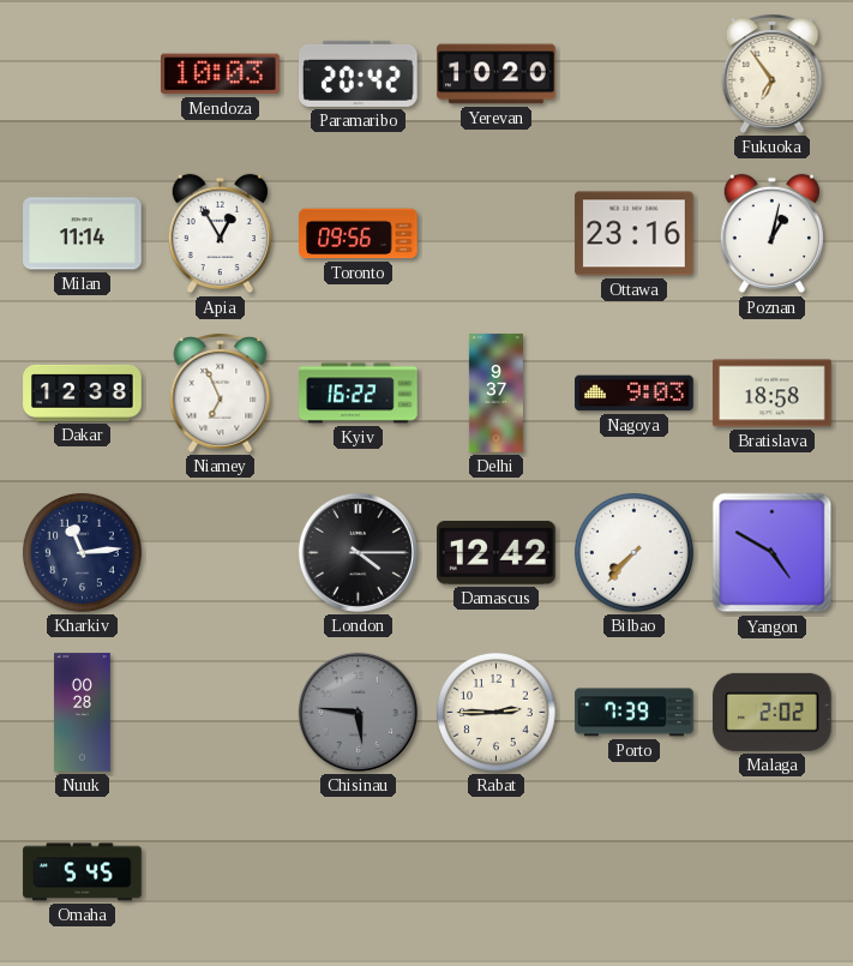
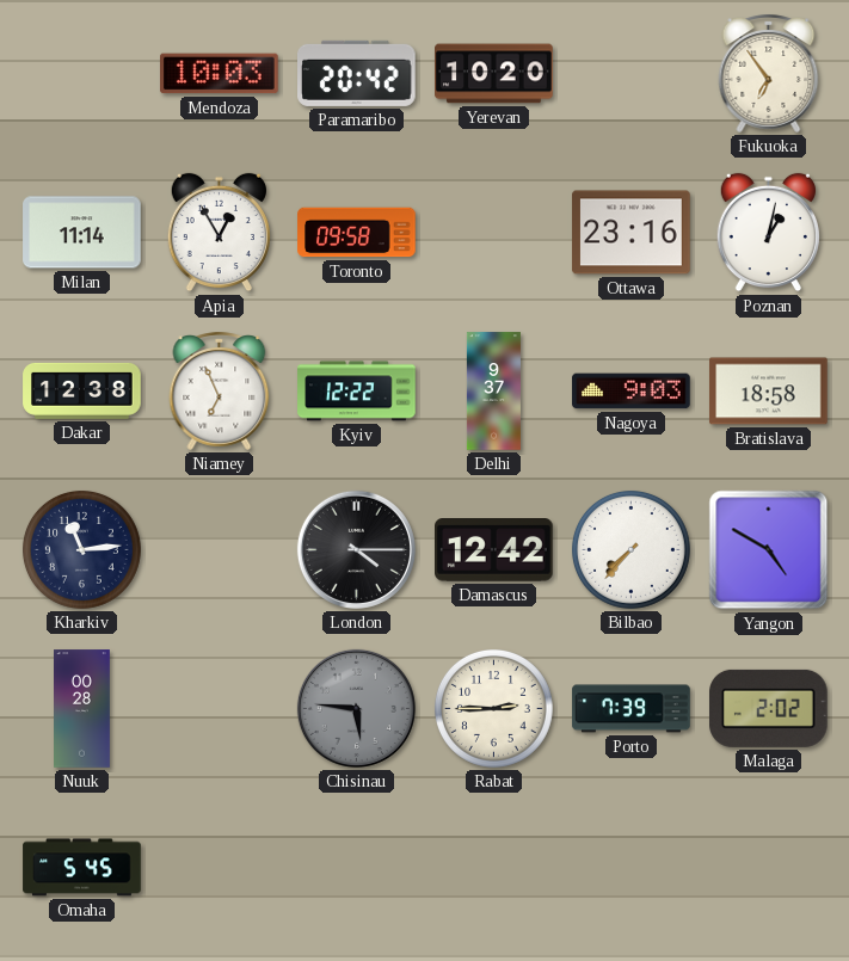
Toronto: 09:56 -> 09:58 (357, 233)
Kyiv: 16:22 -> 12:22 (357, 392)
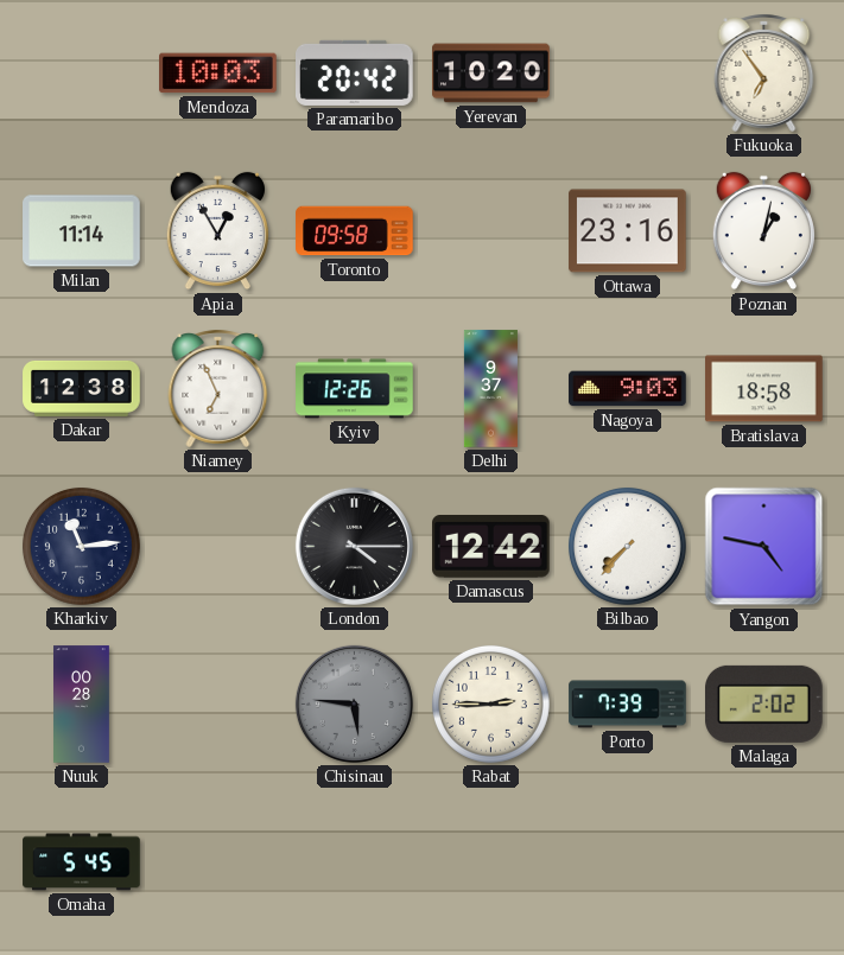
Kyiv: 12:22 -> 12:26 (355, 389)
Yangon: 4:50 -> 4:47 (764, 547)
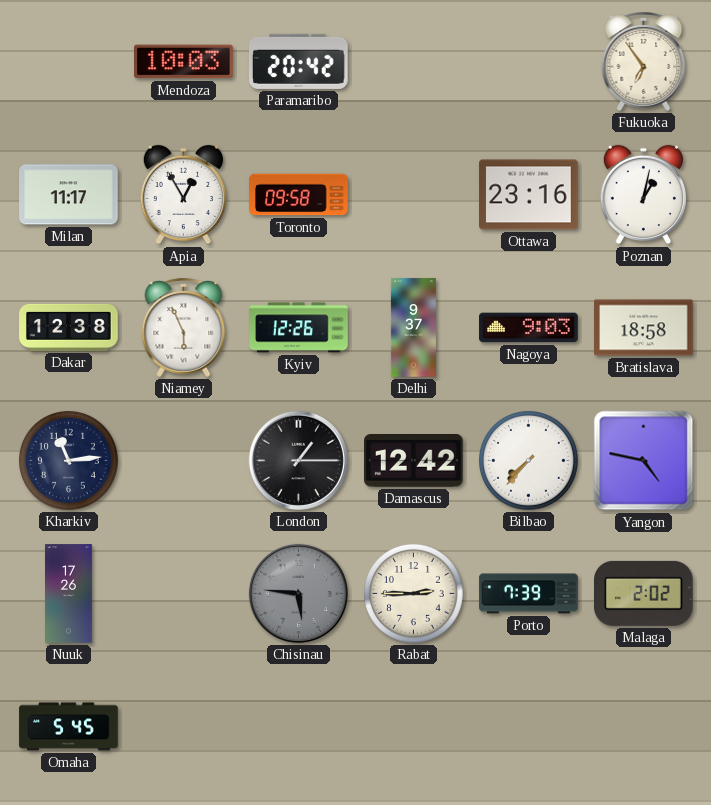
Yerevan: 10:20 -> none (491, 74)
Milan: 11:14 -> 11:17 (69, 195)
Niamey: 6:56 -> 5:56 (184, 327)
London: 4:15 -> 1:15 (298, 460)
Nuuk: 00:28 -> 17:26 (69, 594)
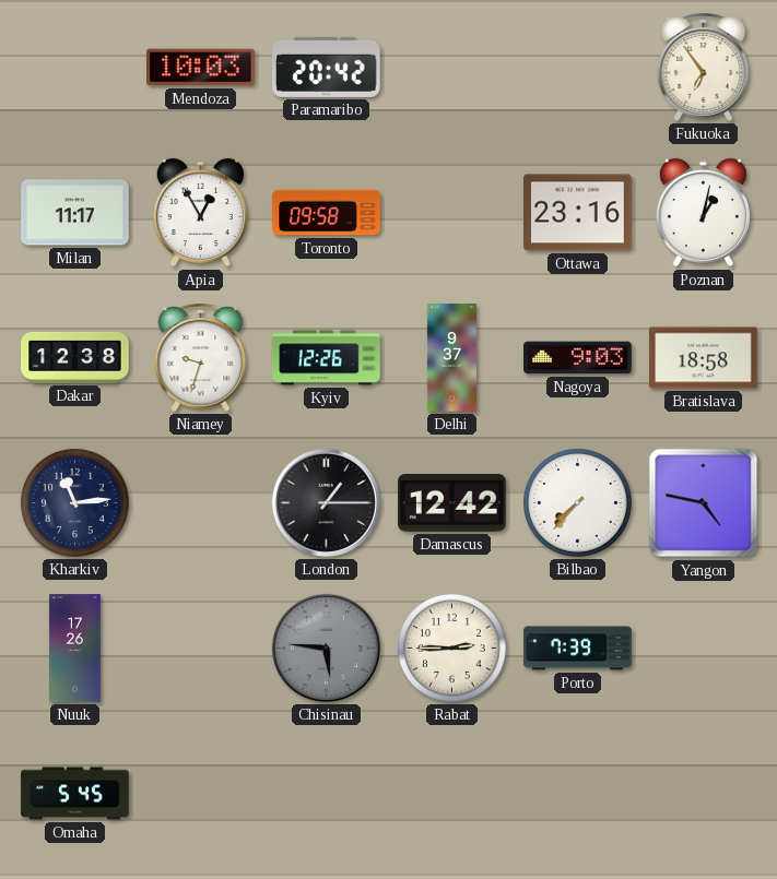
Niamey: 5:56 -> 9:33 (201, 357)
Malaga: 2:02 -> none (644, 593)
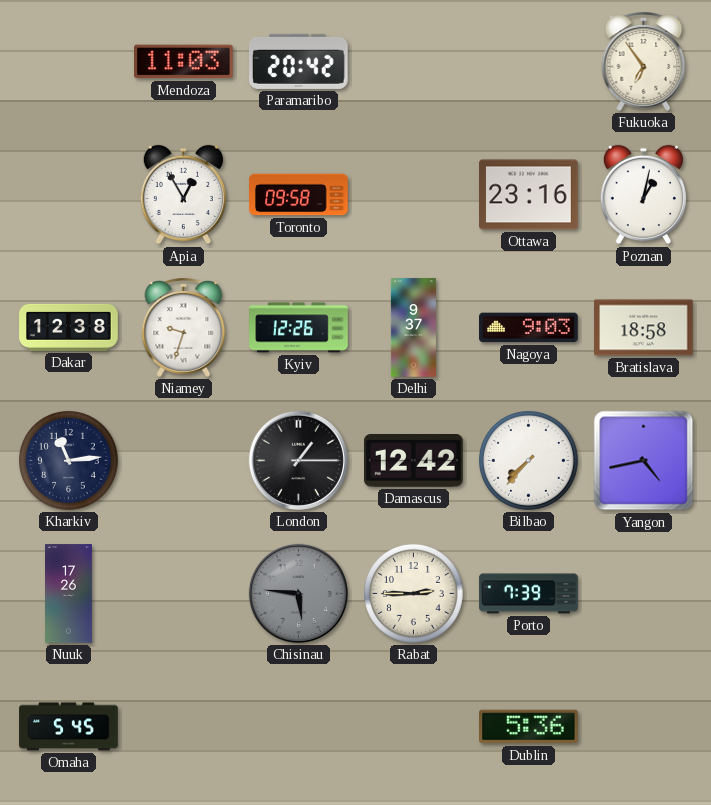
Mendoza: 10:03 -> 11:03 (184, 62)
Milan: 11:17 -> none (75, 213)
Yangon: 4:47 -> 4:43 (644, 461)
Dublin: none -> 5:36 (529, 727)
